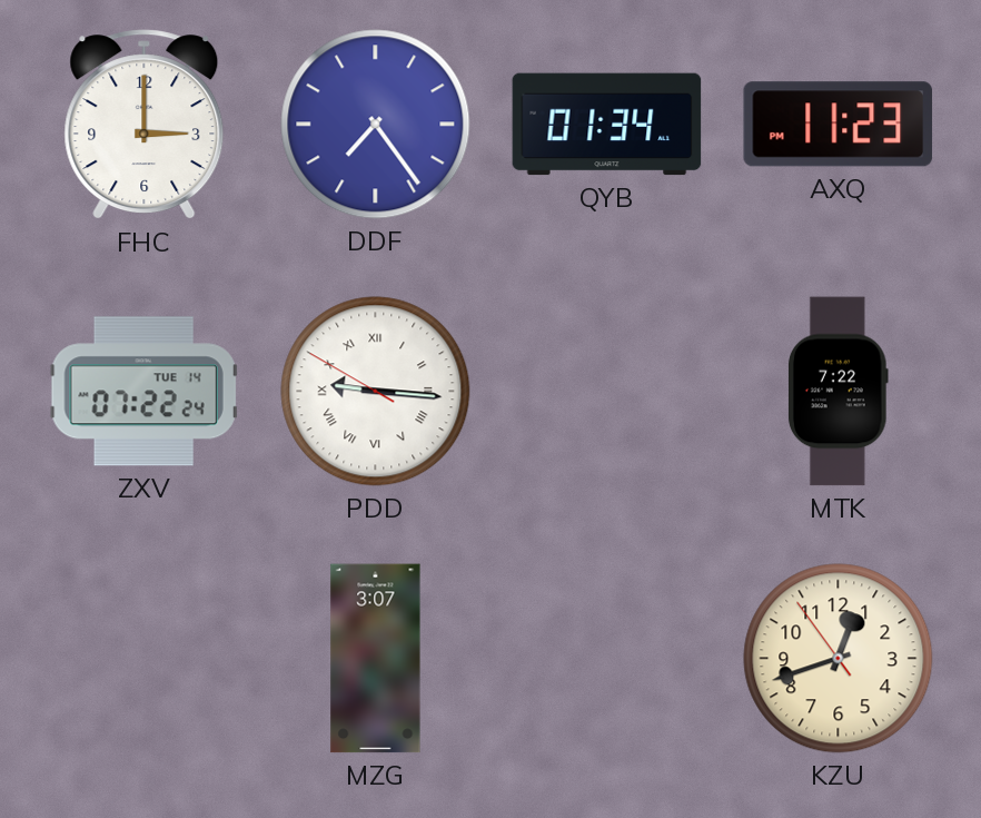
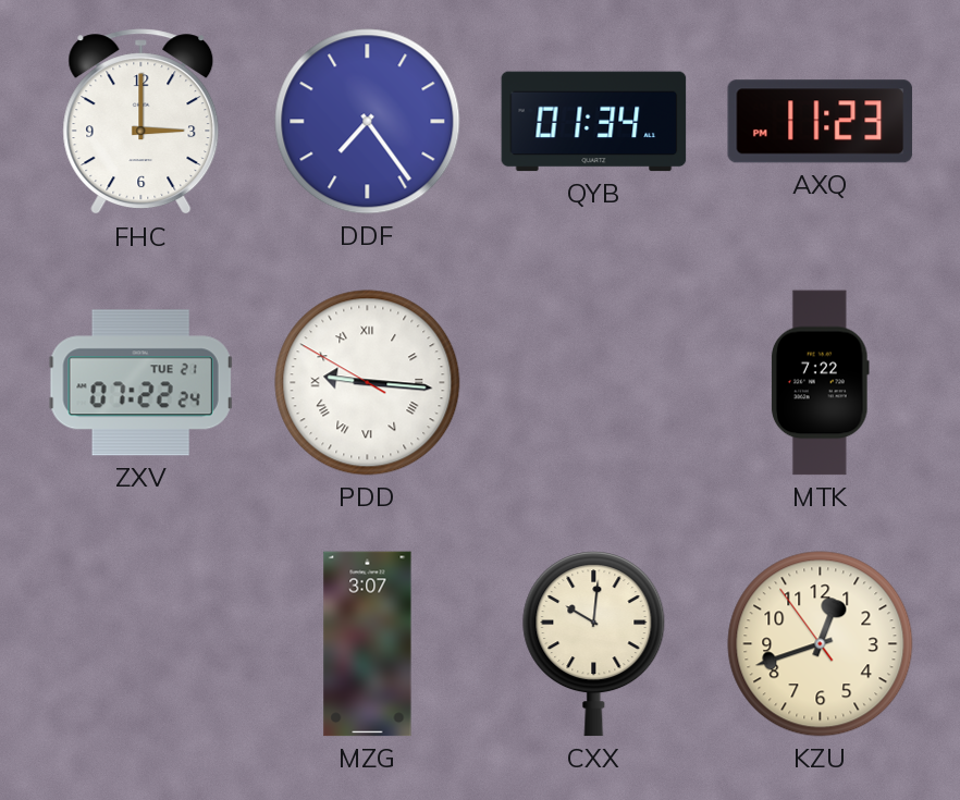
ZXV date: TUE 14 -> TUE 21 (141, 383)
CXX: none -> 10:01 (594, 644)
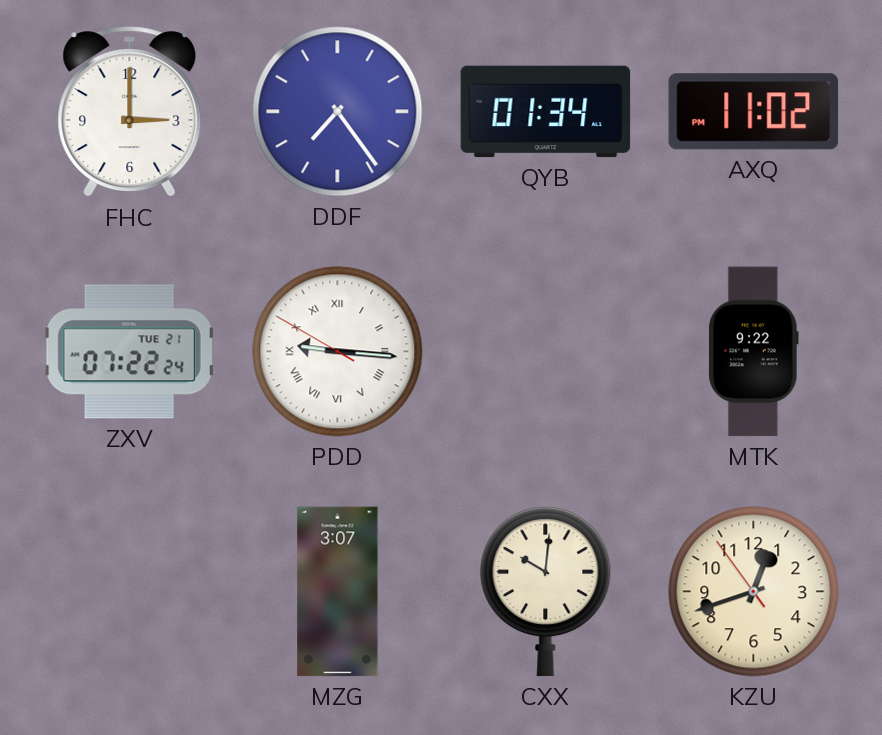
AXQ: 11:23 -> 11:02 (753, 112)
MTK: 7:22 -> 9:22 (753, 352)
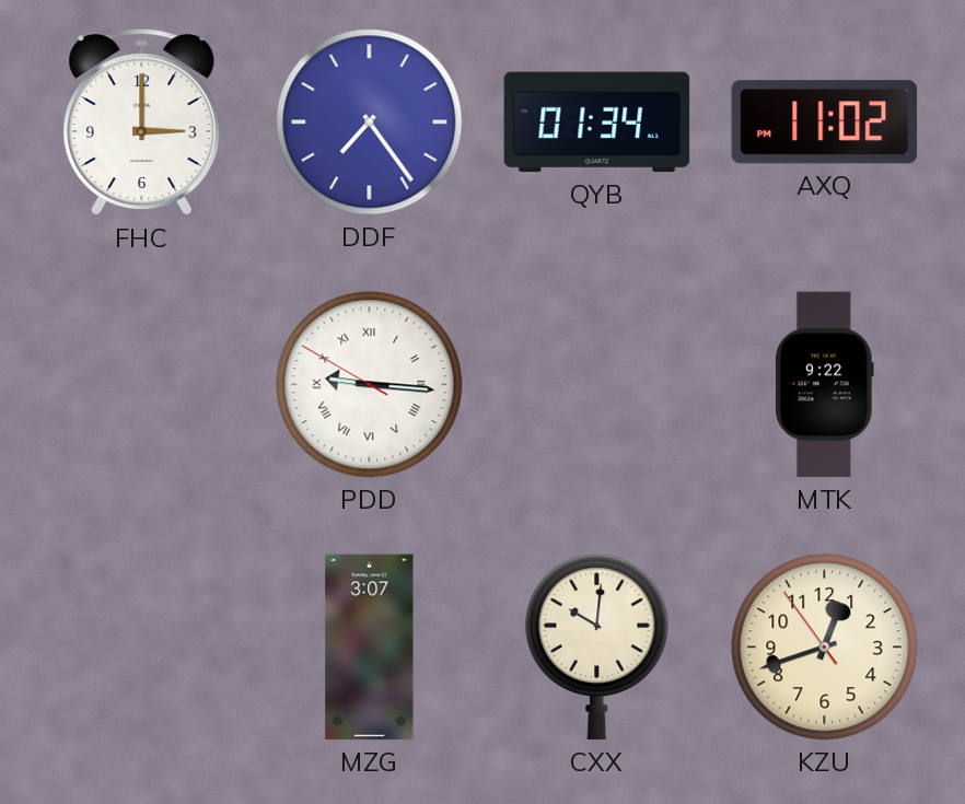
ZXV: 07:22 -> none (130, 352)
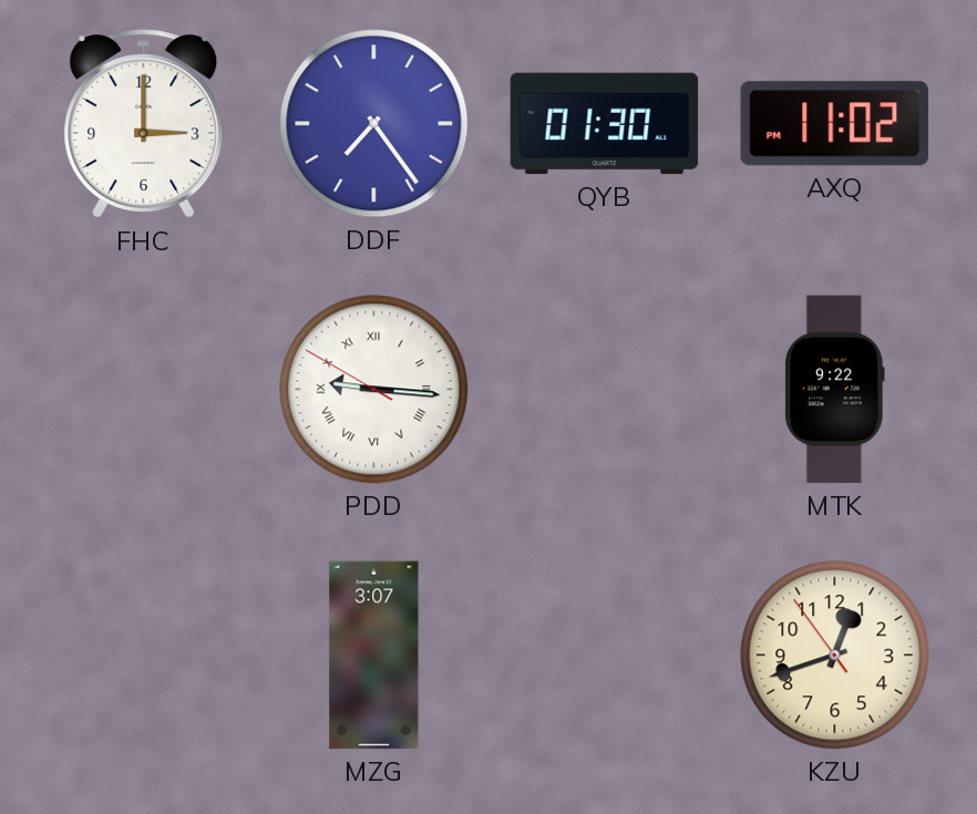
QYB: 01:34 -> 01:30 (605, 124)
CXX: 10:01 -> none (597, 648)
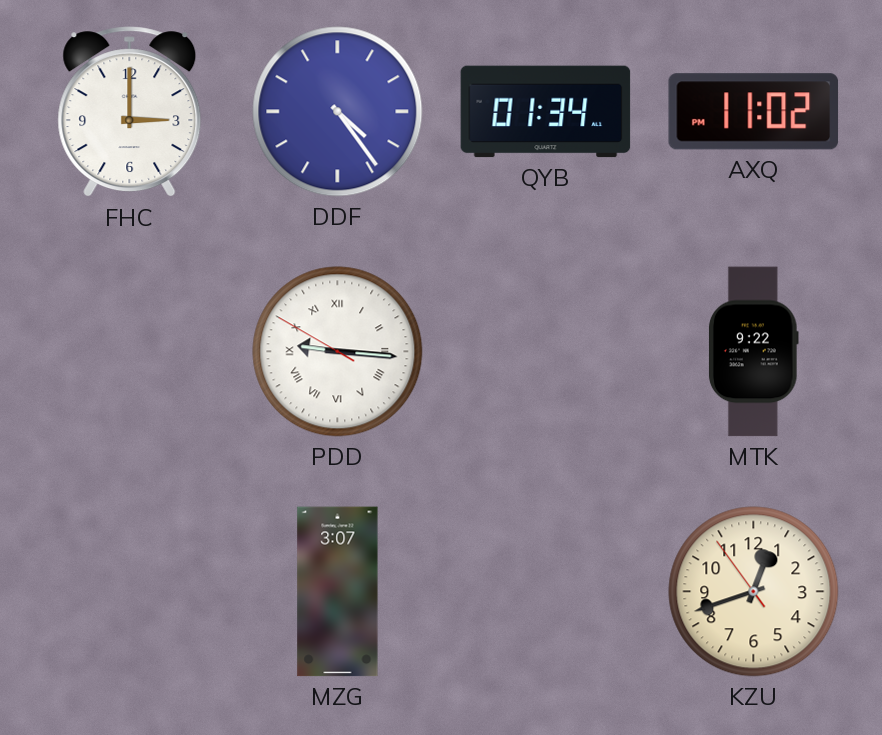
DDF: 7:24 -> 4:24 (338, 112)
QYB: 01:30 -> 01:34 (546, 112)
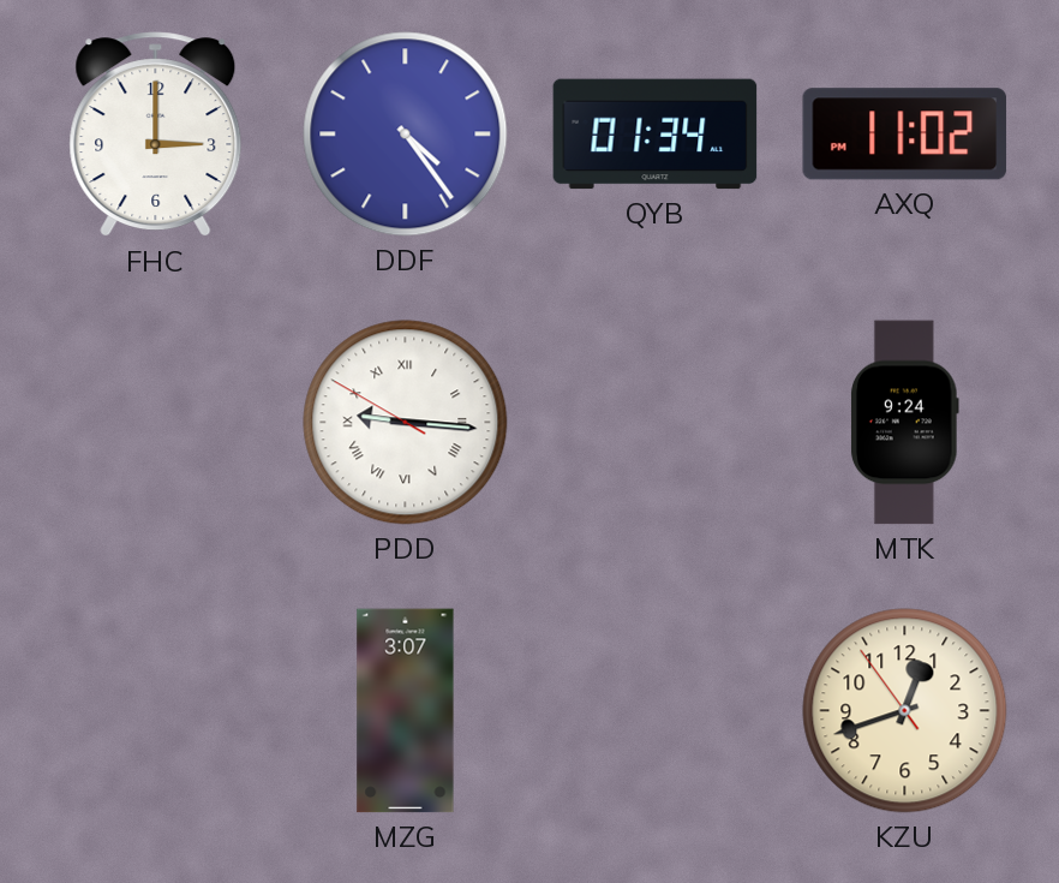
MTK: 9:22 -> 9:24 (904, 423)
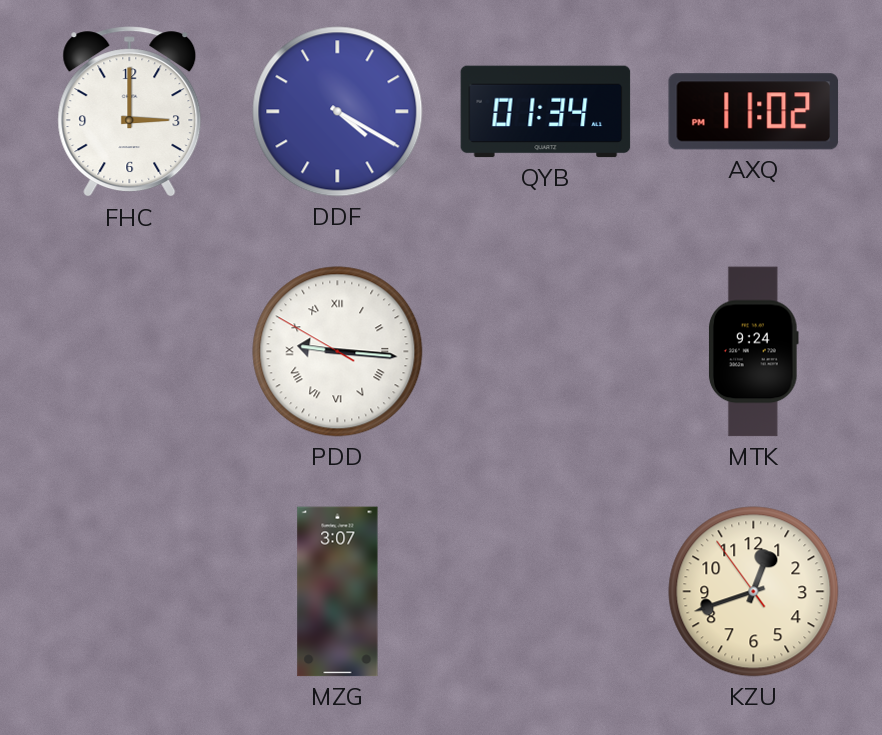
DDF: 4:24 -> 4:20 (338, 112)
